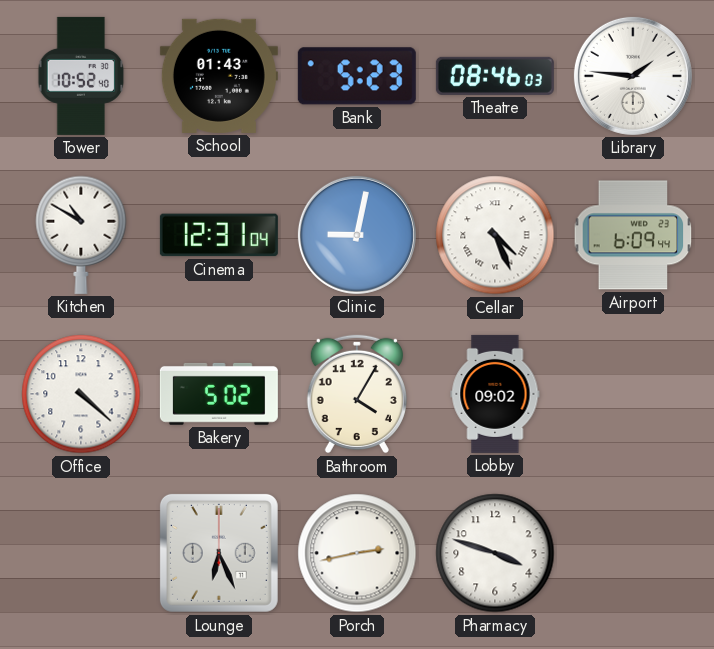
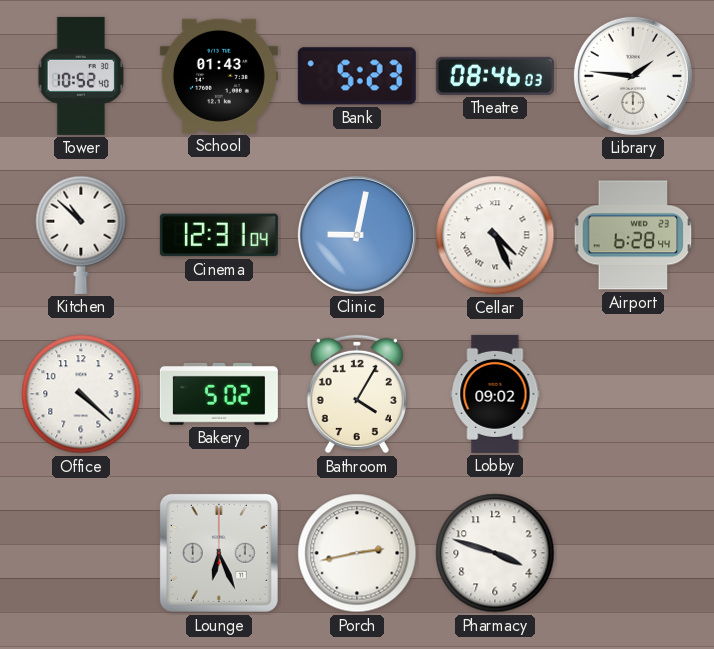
Kitchen: 10:50 -> 10:52 (81, 235)
Airport: 6:09 -> 6:28 (633, 235)
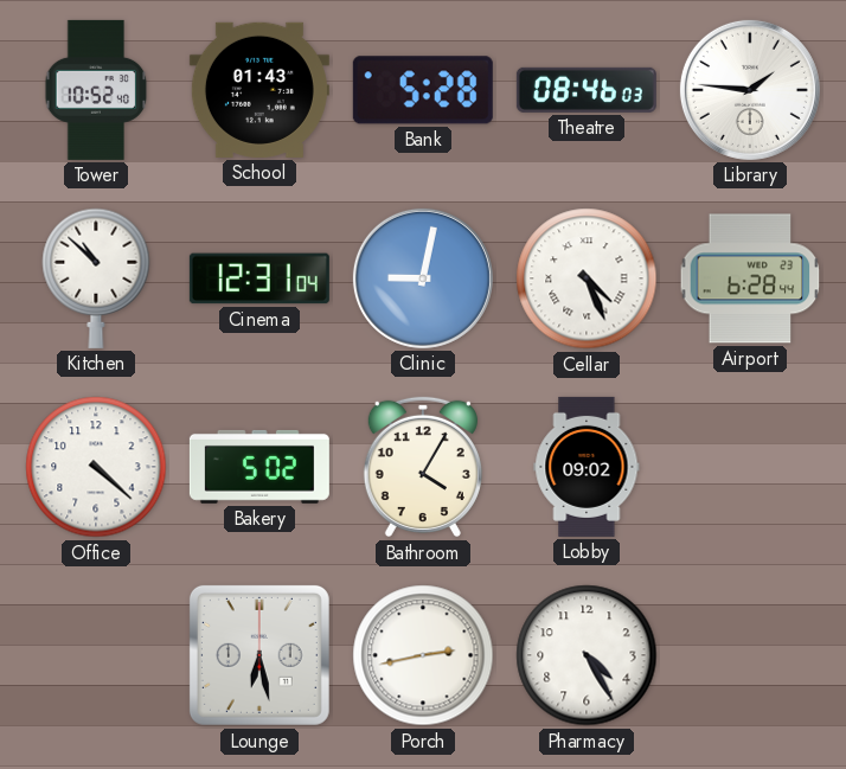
Bank: 5:23 -> 5:28 (423, 90)
Lounge: 6:26 -> 6:28 (259, 655)
Pharmacy: 3:48 -> 4:25 (587, 655)
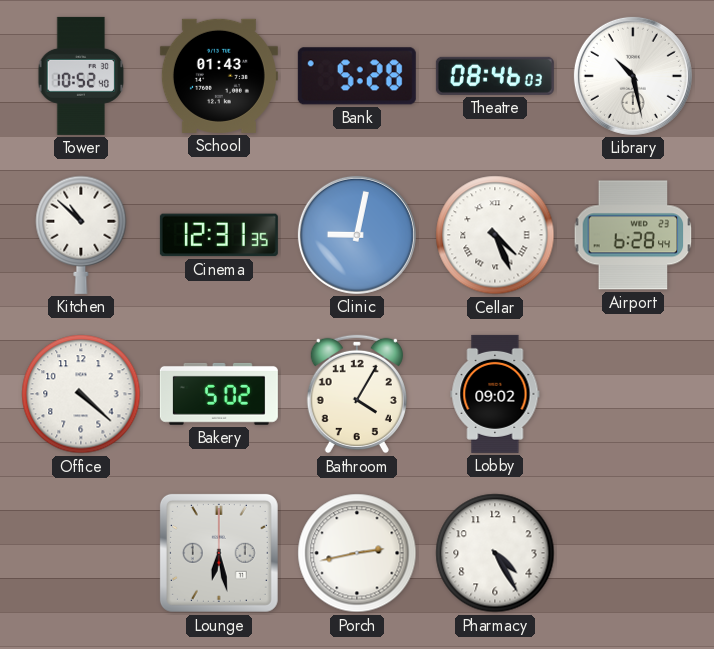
Library: 1:46 -> 10:28 (633, 76)
Cinema: 12:31:04 -> 12:31:35 (219, 235)
